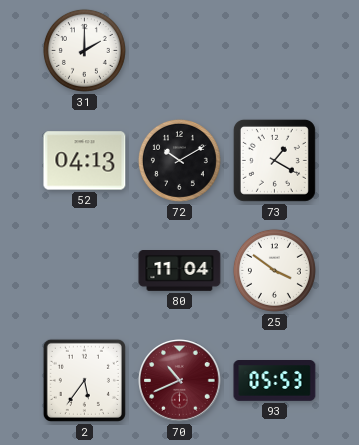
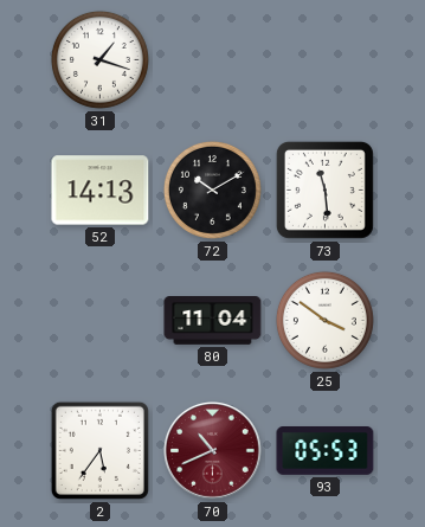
31: 2:00 -> 1:18 (99, 59)
52: 04:13 -> 14:13 (101, 191)
73: 1:20 -> 11:29 (324, 189)
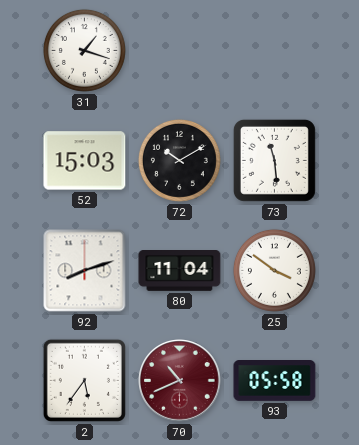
52: 14:13 -> 15:03 (85, 161)
92: none -> 8:12 (85, 271)
93: 05:53 -> 05:58 (275, 381)
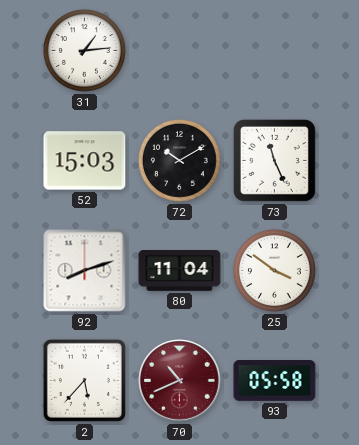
31: 1:18 -> 1:14 (84, 50)
73: 11:29 -> 11:26 (274, 160)
2: 5:36 -> 5:37 (84, 380)
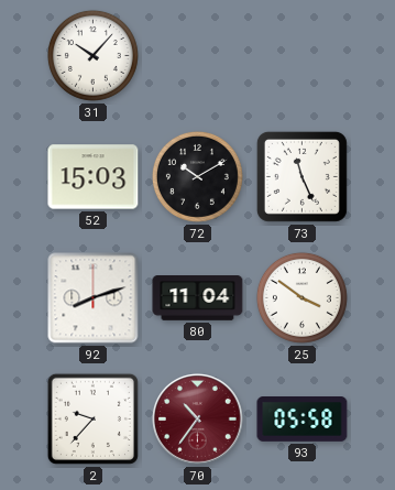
31: 1:14 -> 10:07 (92, 55)
2: 5:37 -> 9:37 (92, 418)
70: 10:41 -> 10:36 (198, 420)
